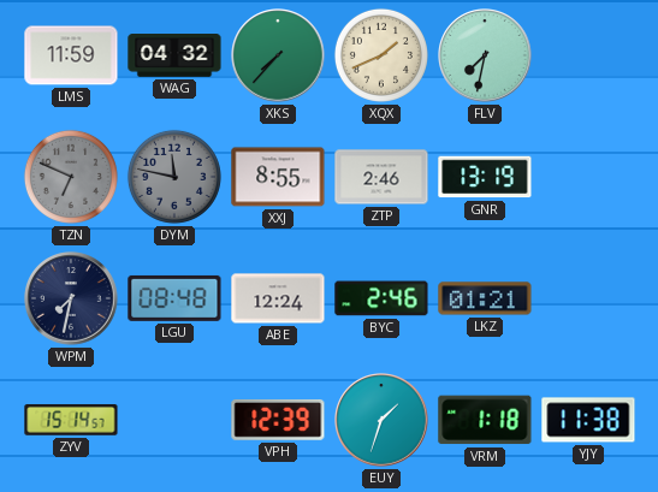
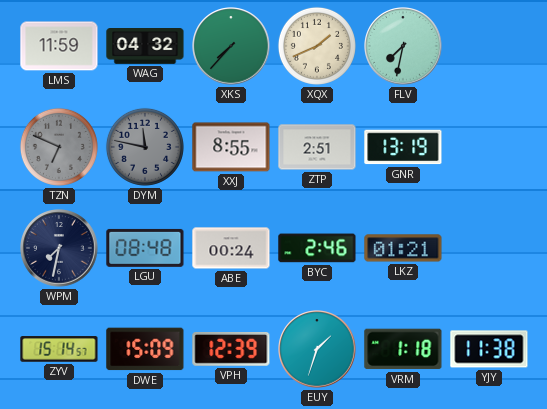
ZTP: 2:46 -> 2:51 (317, 147)
ABE: 12:24 -> 00:24 (231, 248)
DWE: none -> 15:09 (145, 349)
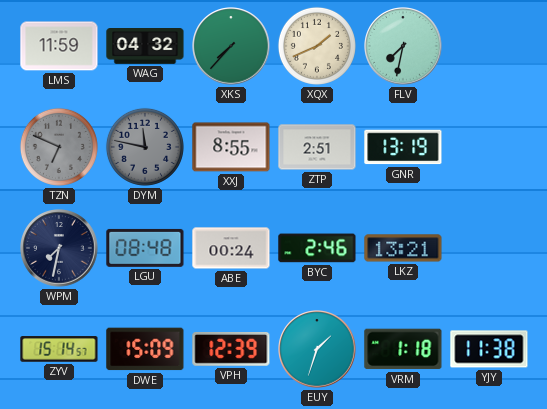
LKZ: 01:21 -> 13:21 (403, 248)
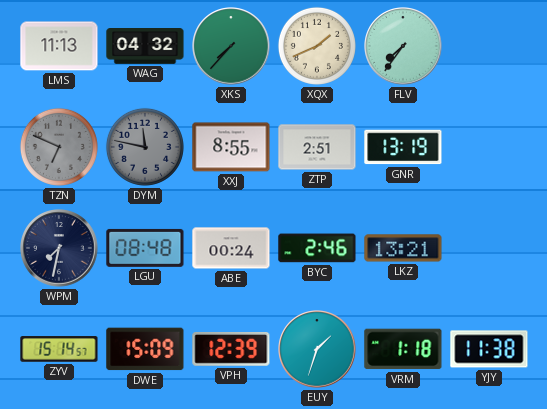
LMS: 11:59 -> 11:13 (59, 46)
FLV: 7:32 -> 7:36 (403, 46)
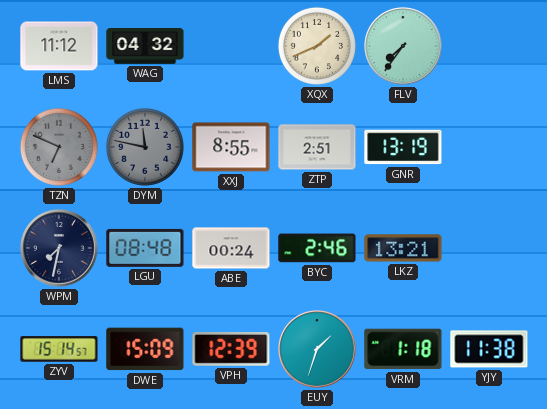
LMS: 11:13 -> 11:12 (59, 46)
XKS: 7:37 -> none (231, 46)
